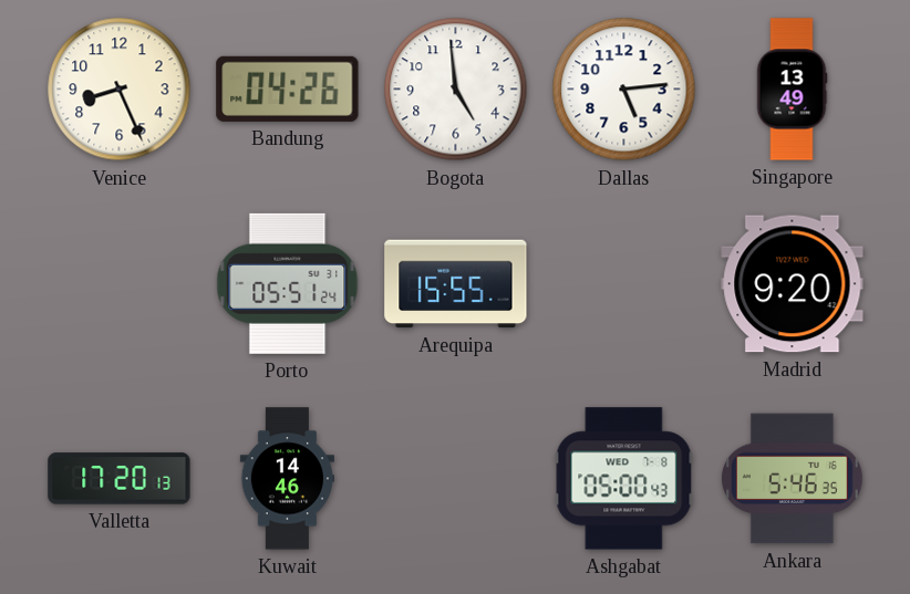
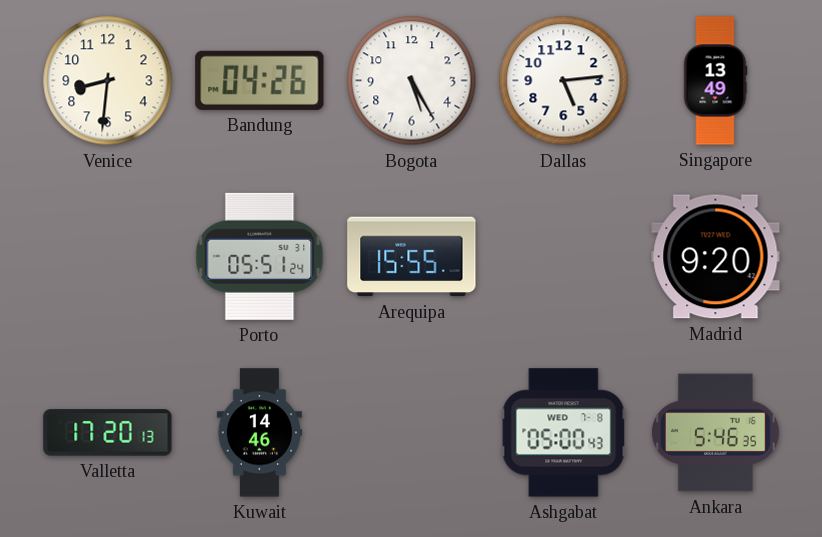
Venice: 8:26 -> 8:31 (108, 81)
Bogota: 4:59 -> 5:25 (412, 81)
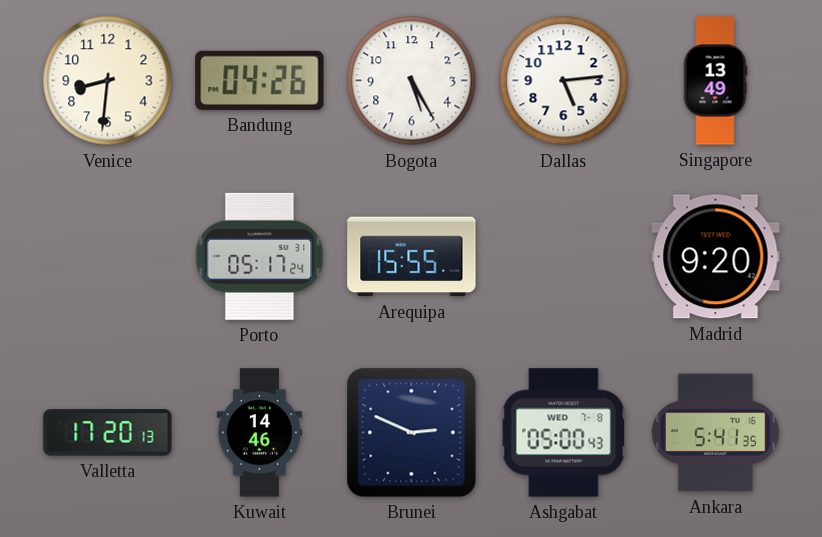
Porto: 05:51 -> 05:17 (260, 256)
Brunei: none -> 2:49 (412, 433)
Ankara: 5:46 -> 5:41 (715, 433)
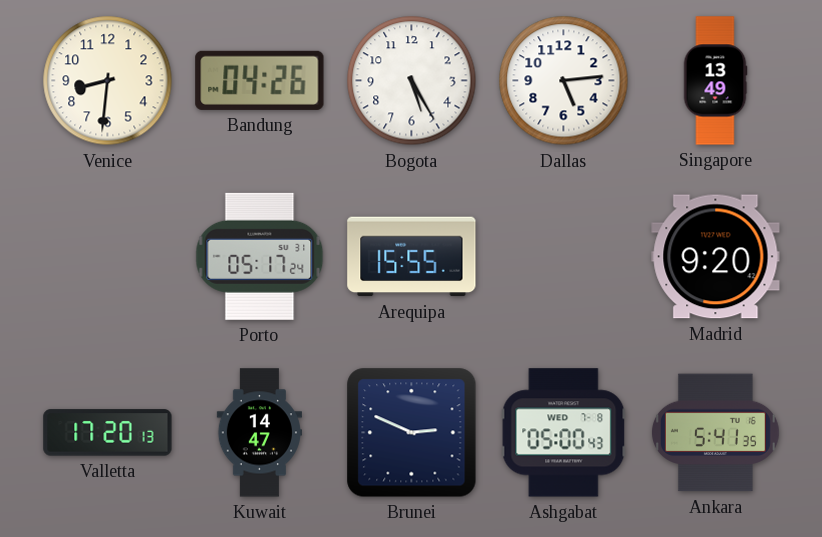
Kuwait: 14:46 -> 14:47 (259, 433)
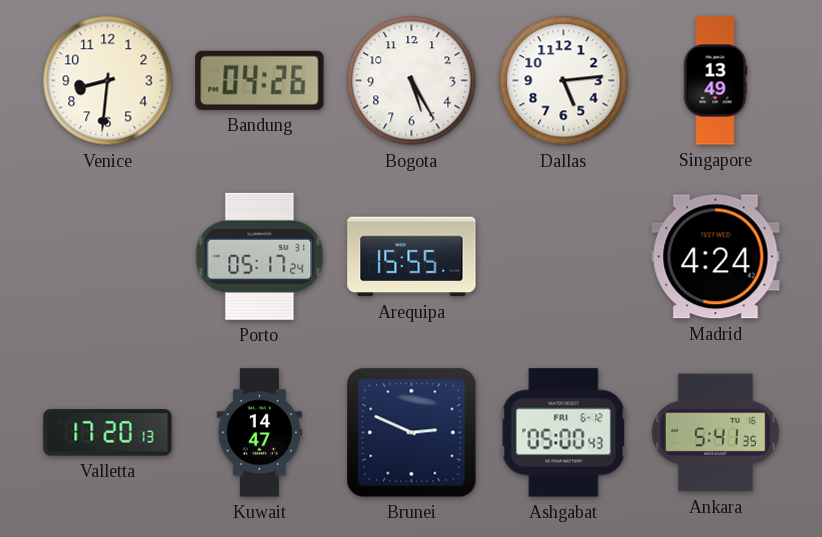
Madrid: 9:20 -> 4:24 (716, 257)
Ashgabat date: WED 7-8 -> FRI 6-12 (564, 433)
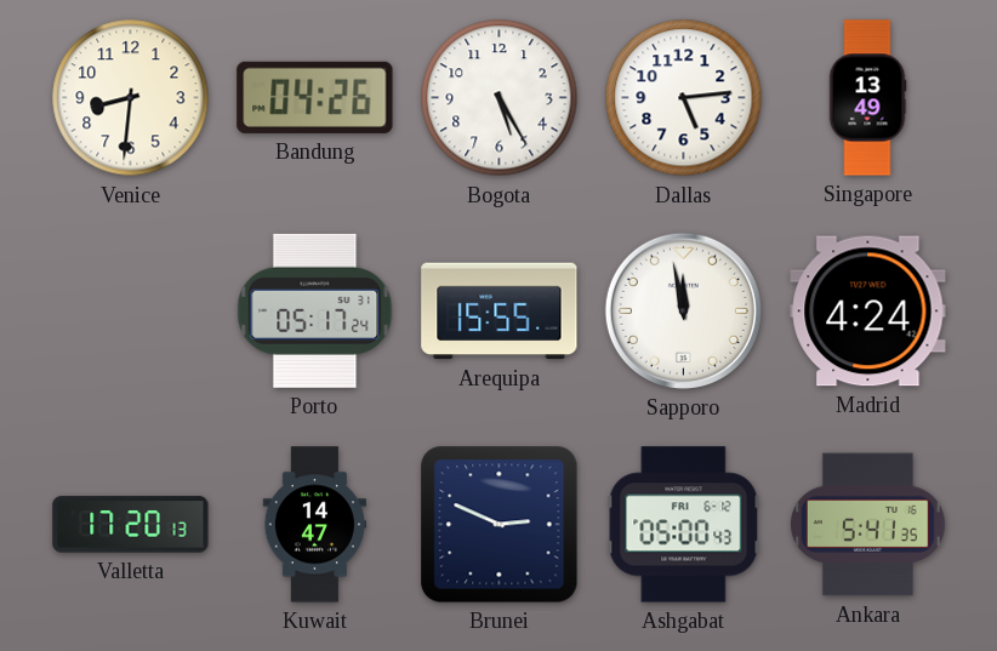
Sapporo: none -> 11:58 (683, 310)
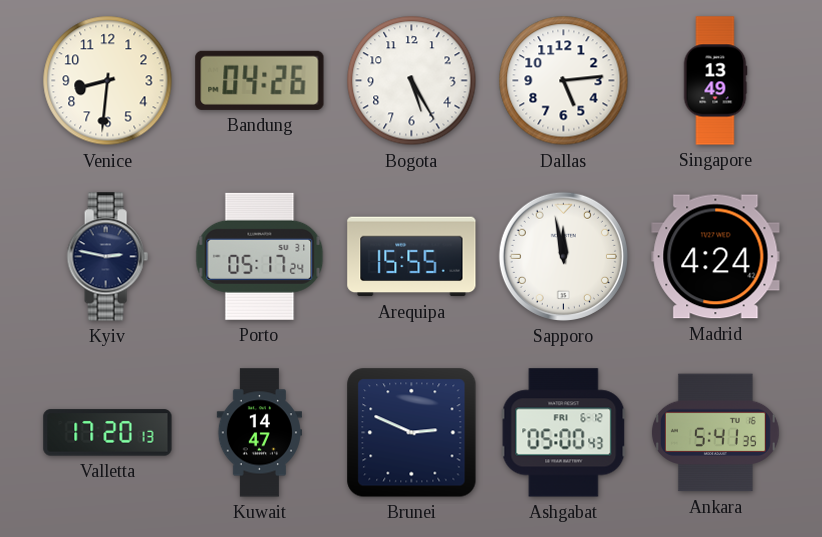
Kyiv: none -> 2:47 (107, 257)
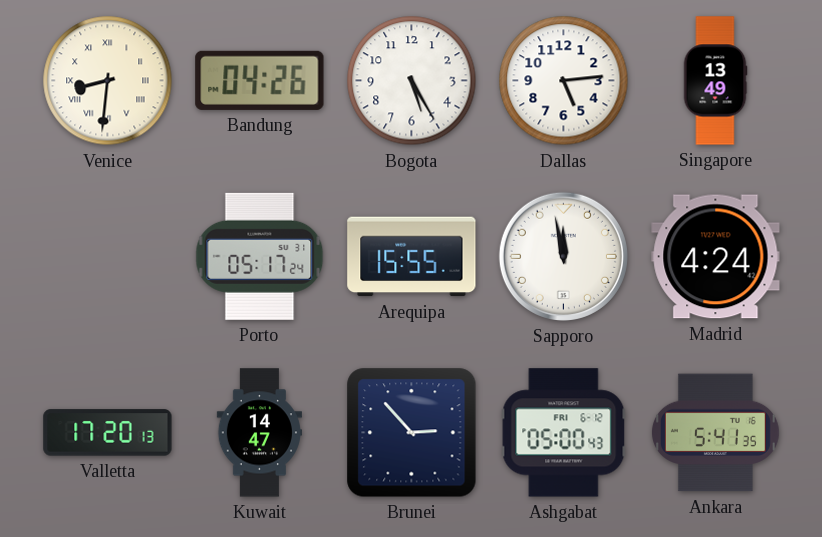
Venice numerals: Arabic -> Roman (108, 81)
Kyiv: 2:47 -> none (107, 257)
Brunei: 2:49 -> 2:53 (412, 433)
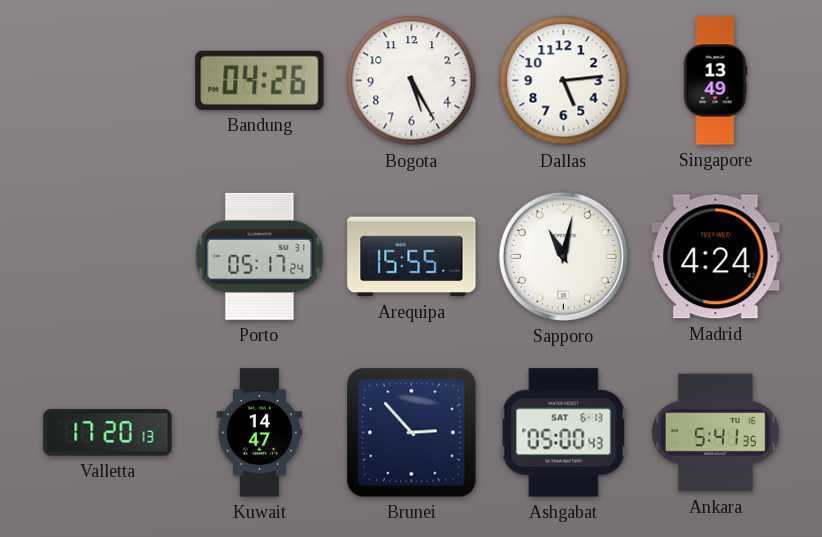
Venice: 8:31 -> none (108, 81)
Sapporo: 11:58 -> 11:02 (563, 256)
Ashgabat date: FRI 6-12 -> SAT 6-13 (564, 433)
